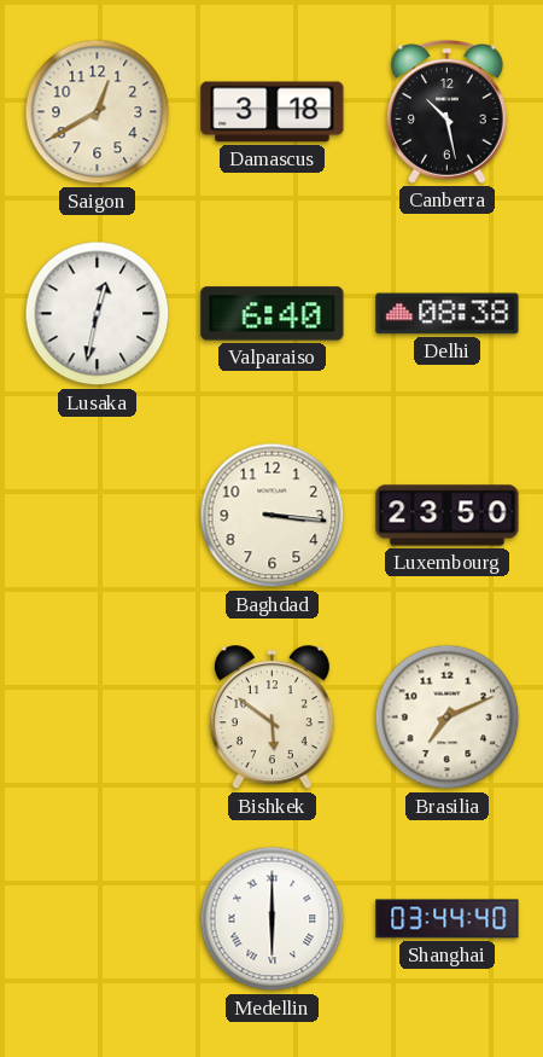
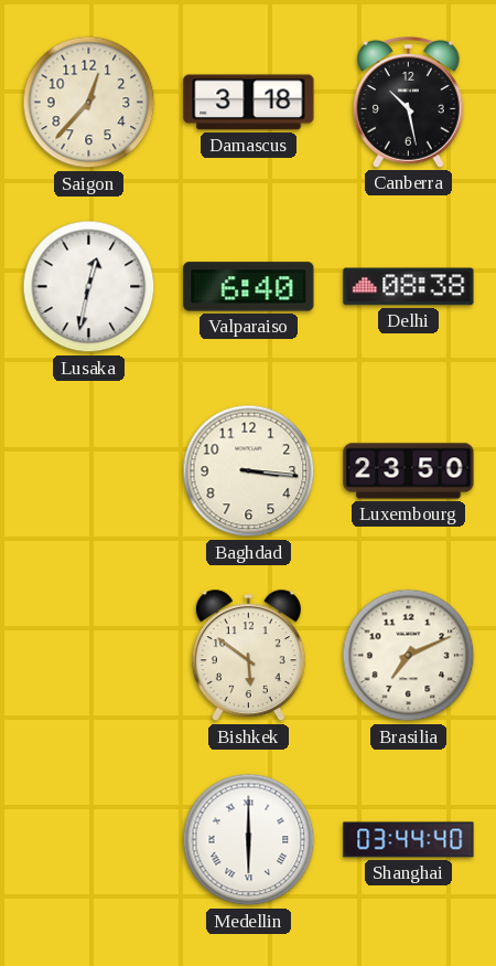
Saigon: 12:40 -> 12:37 (89, 103)
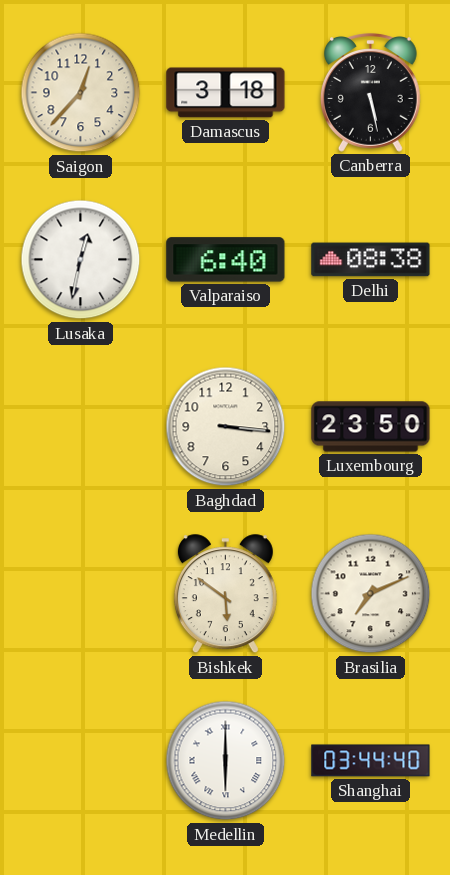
Canberra: 10:28 -> 5:28 (371, 93)
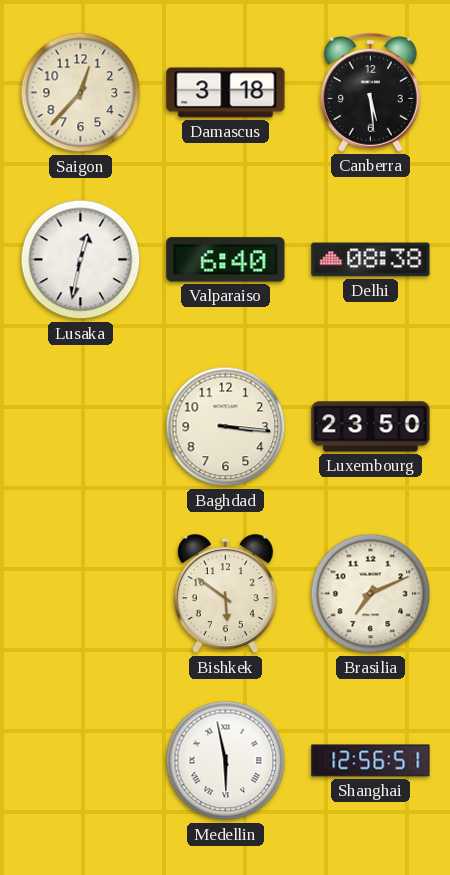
Canberra: 5:28 -> 5:29 (371, 93)
Medellin: 6:00 -> 5:58 (226, 761)
Shanghai: 03:44 -> 12:56 (371, 761)
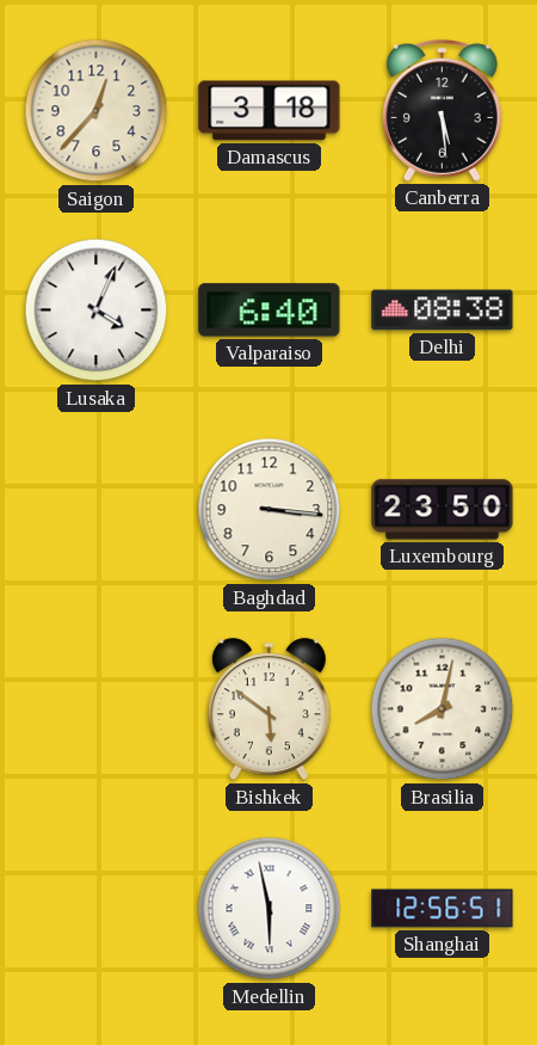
Lusaka: 12:32 -> 4:04 (97, 311)
Brasilia: 7:11 -> 8:02 (443, 709)
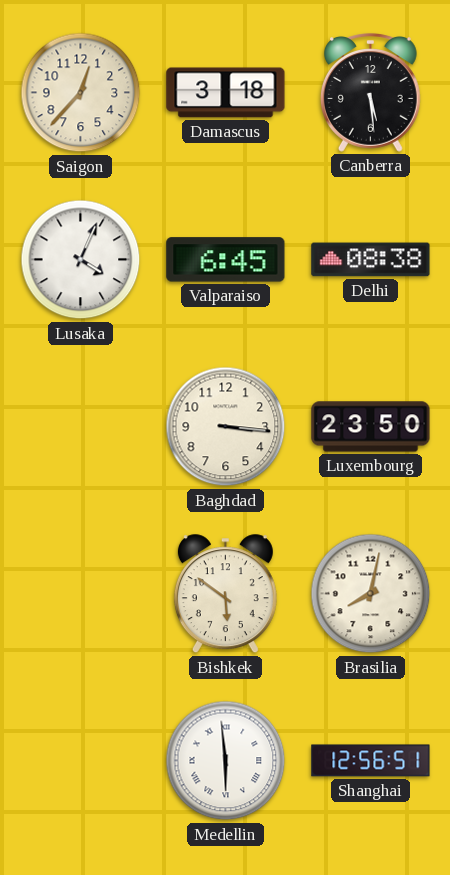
Valparaiso: 6:40 -> 6:45 (226, 260)
Medellin: 5:58 -> 5:59 (226, 761)
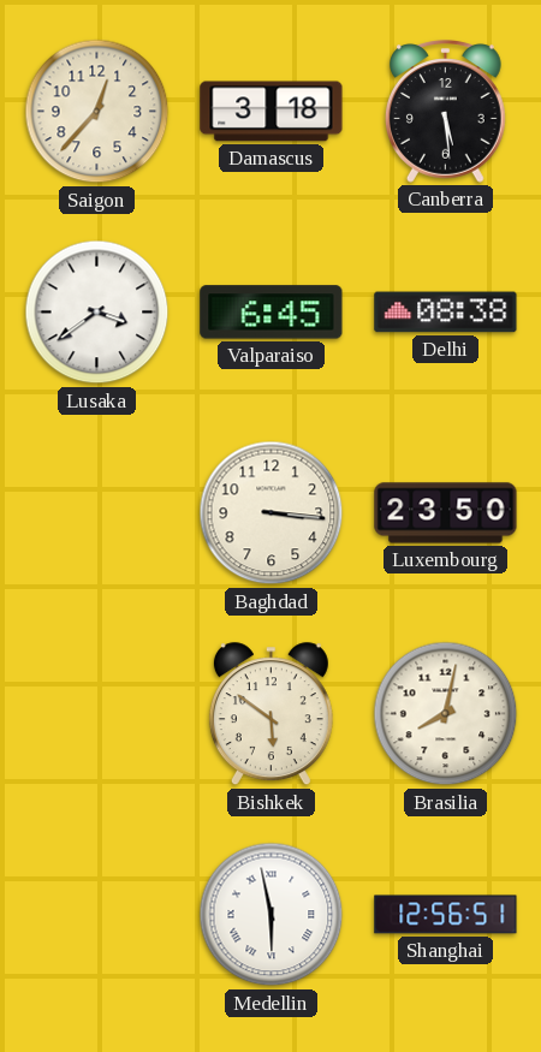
Lusaka: 4:04 -> 3:39 (97, 313)
Medellin: 5:59 -> 5:58 (272, 915)
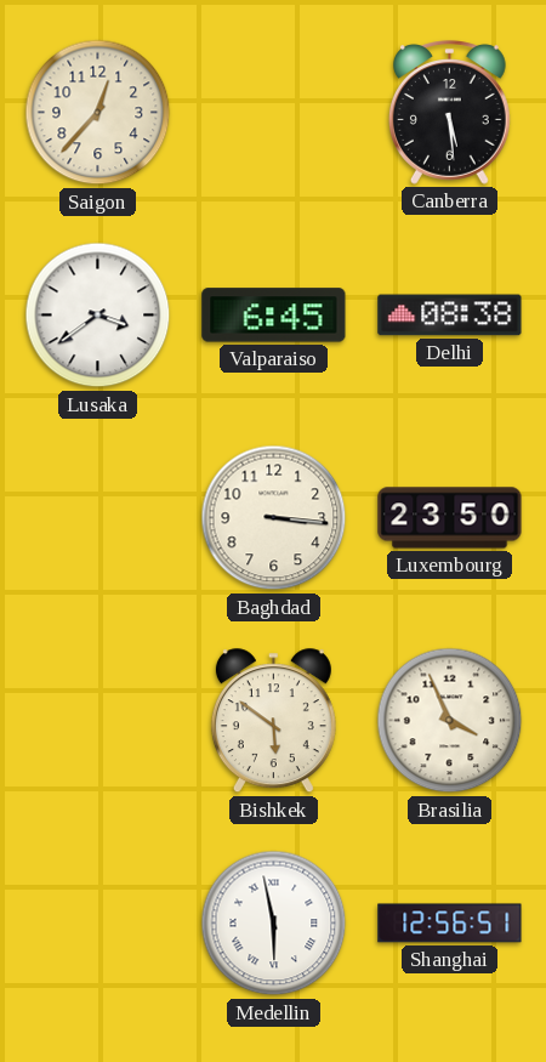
Damascus: 3:18 -> none (272, 112)
Brasilia: 8:02 -> 3:56 (450, 721)
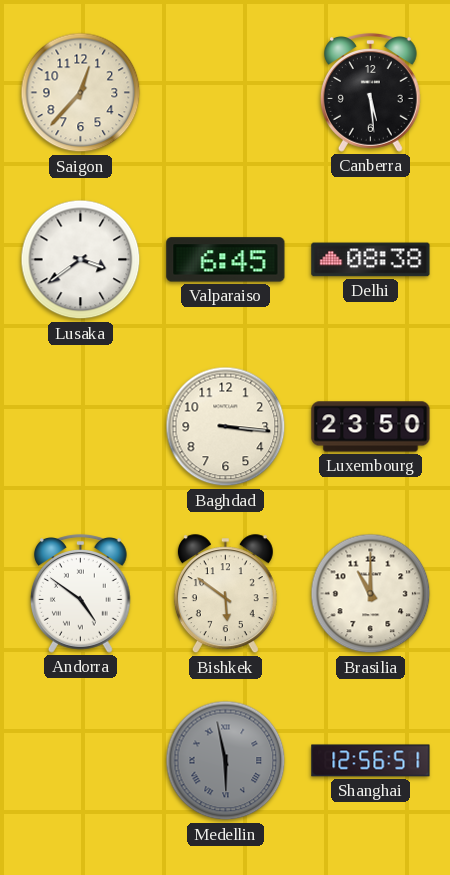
Andorra: none -> 4:51 (81, 594)
Brasilia: 3:56 -> 11:00 (371, 594)
Medellin dial: white -> grey (226, 761)
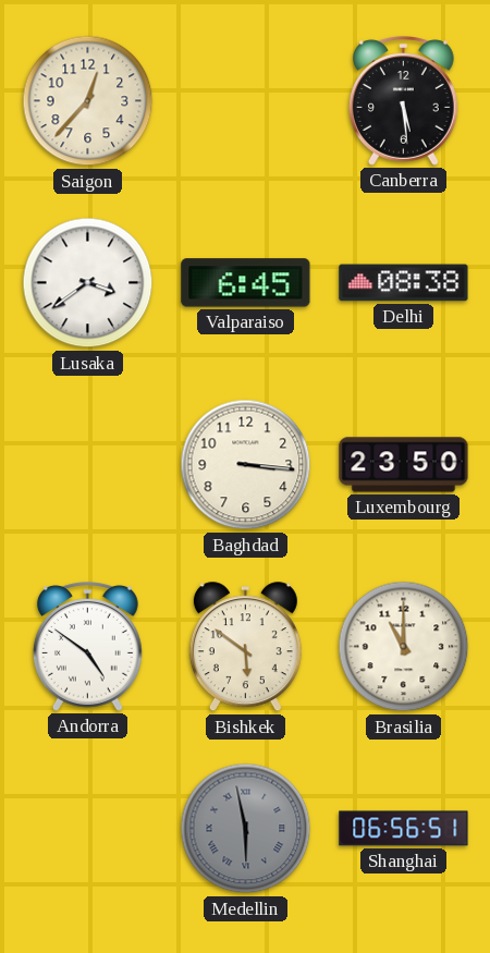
Shanghai: 12:56 -> 06:56 (404, 829)
